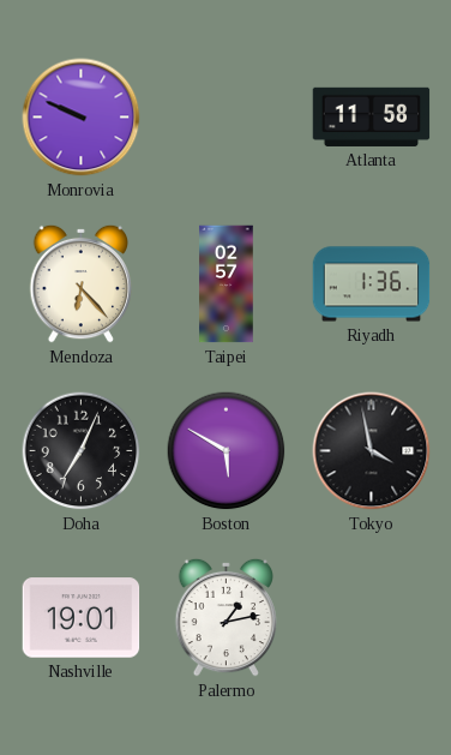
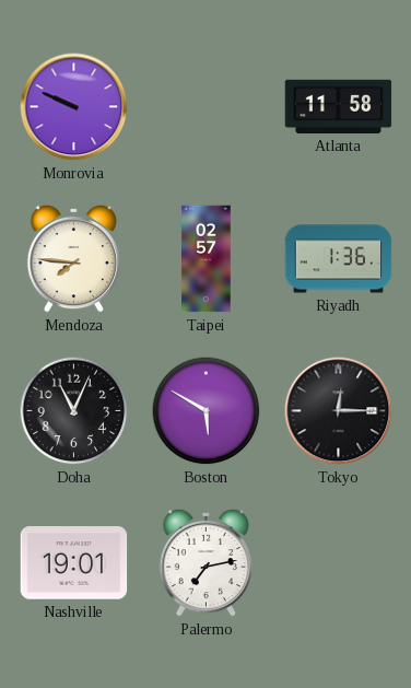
Mendoza: 6:23 -> 7:46 (74, 258)
Doha: 7:04 -> 11:04 (74, 411)
Tokyo: 3:58 -> 12:15 (339, 411)
Palermo: 1:13 -> 7:13 (207, 562)
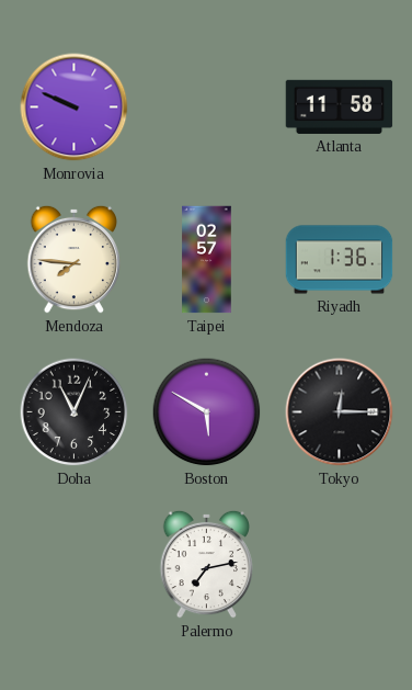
Nashville: 19:01 -> none (74, 563)
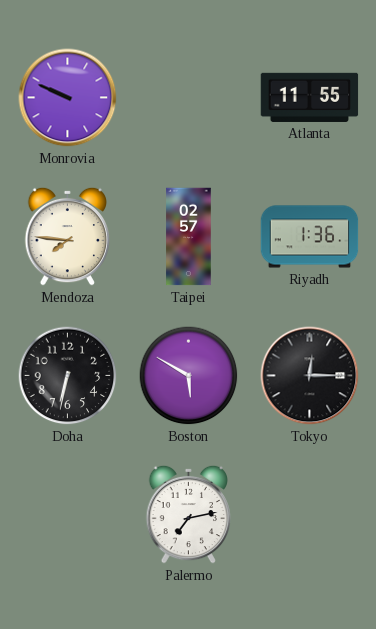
Atlanta: 11:58 -> 11:55 (310, 97)
Doha: 11:04 -> 6:32 (68, 376)
